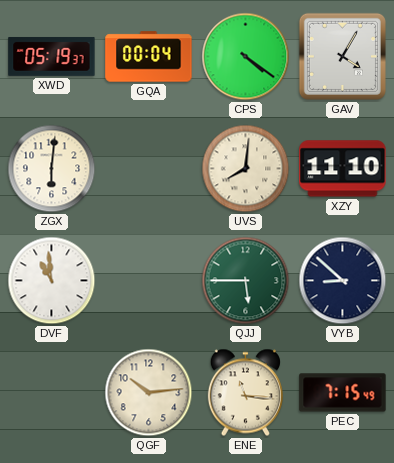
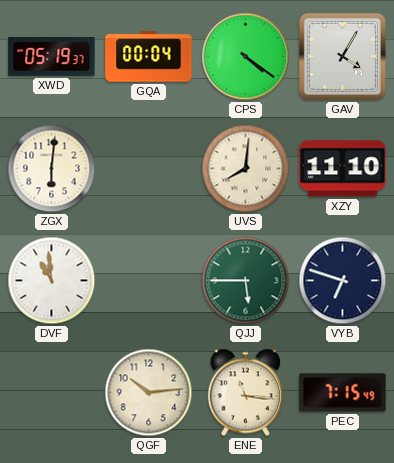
VYB: 8:52 -> 6:48 (343, 281)
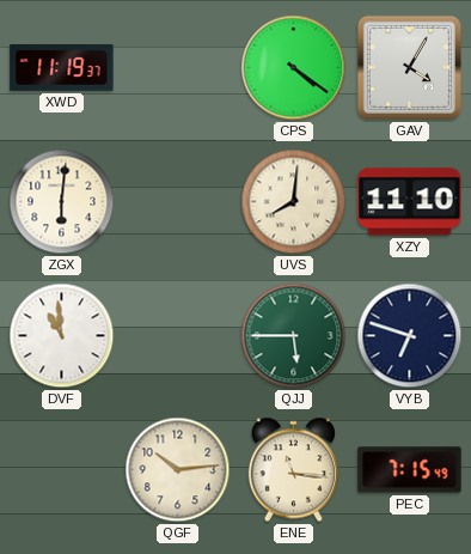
XWD: 05:19 -> 11:19 (62, 67)
GQA: 00:04 -> none (149, 57)
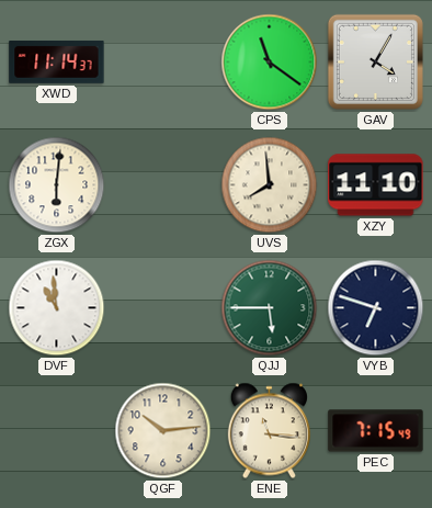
XWD: 11:19 -> 11:14 (57, 61)
CPS: 4:21 -> 11:21 (270, 63)
UVS: 8:01 -> 7:59 (270, 185)
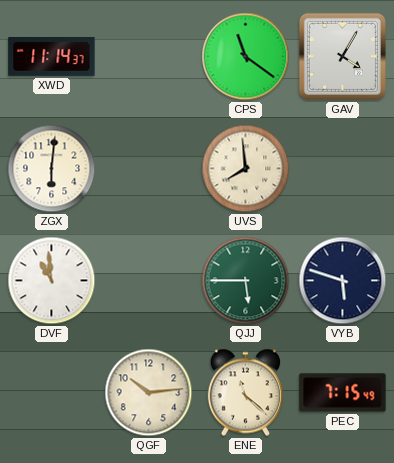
XZY: 11:10 -> none (376, 185)
VYB: 6:48 -> 5:48 (343, 281)
ENE: 11:16 -> 11:22 (245, 393)
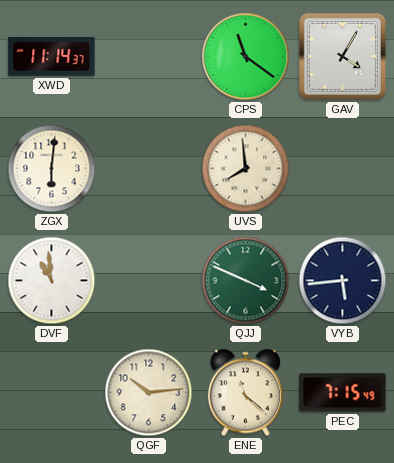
QJJ: 5:45 -> 3:49 (246, 281)
VYB: 5:48 -> 5:44 (343, 281)
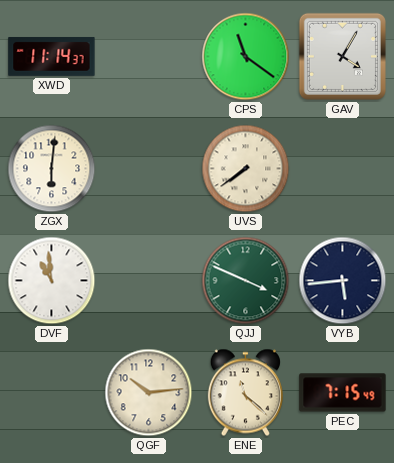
UVS: 7:59 -> 7:39 (246, 169)
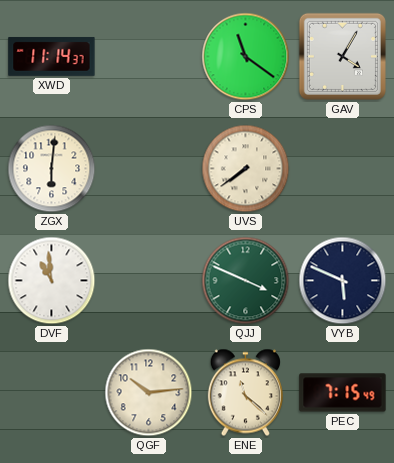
VYB: 5:44 -> 5:49 (343, 281)
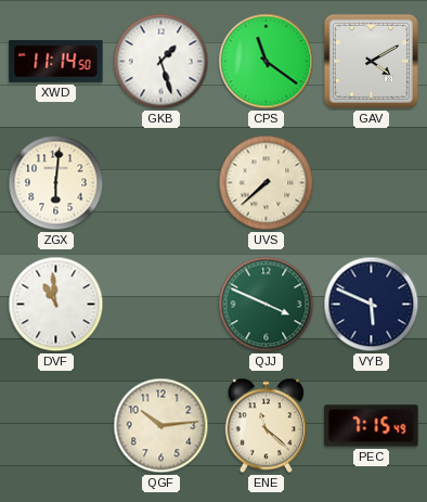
XWD: 11:14:37 -> 11:14:50 (56, 61)
GKB: none -> 1:27 (161, 62)
GAV: 4:05 -> 4:10 (371, 61)
UVS: 7:39 -> 7:38 (267, 183)
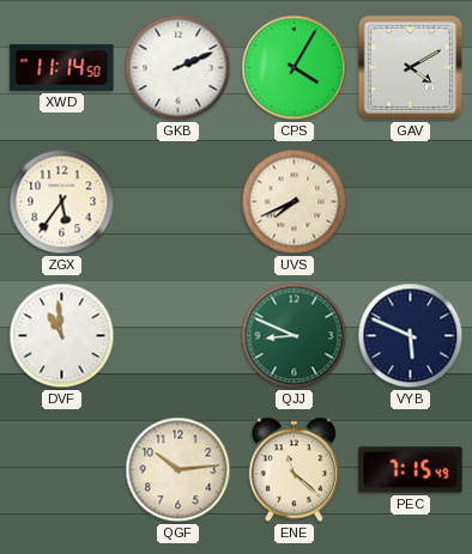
GKB: 1:27 -> 2:11 (178, 68)
CPS: 11:21 -> 4:05 (295, 68)
ZGX: 6:01 -> 5:36 (62, 202)
UVS: 7:38 -> 7:41 (295, 202)
QJJ: 3:49 -> 8:49 (295, 336)
